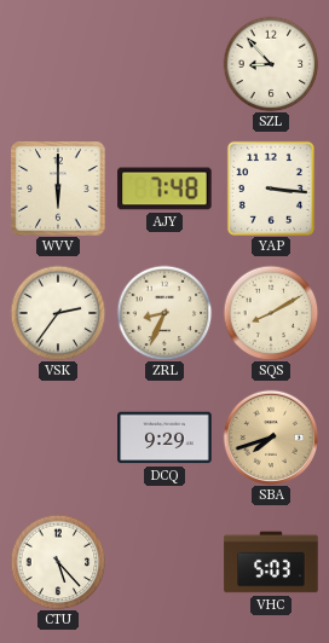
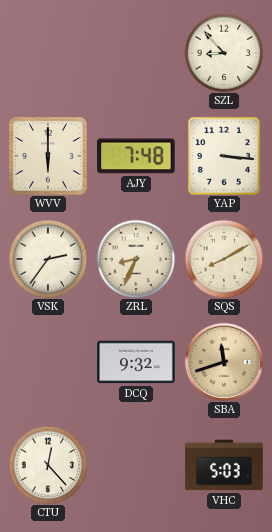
DCQ: 9:29 -> 9:32 (136, 362)
SBA: 7:42 -> 11:42 (223, 361)
CTU: 5:23 -> 12:23 (48, 465)
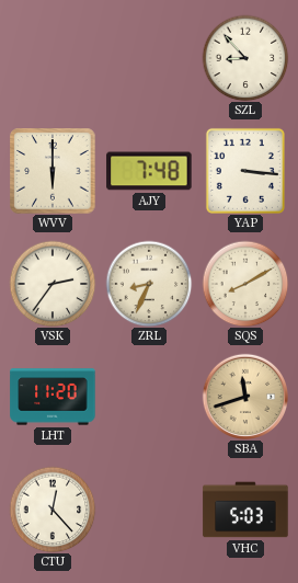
LHT: none -> 11:20 (53, 397)
DCQ: 9:32 -> none (136, 362)
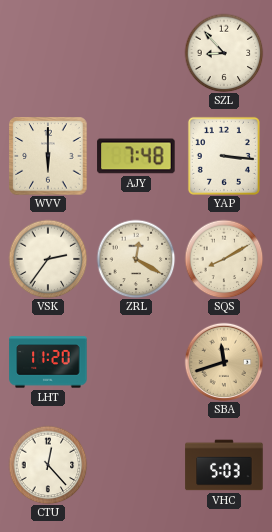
ZRL: 8:34 -> 12:20 (136, 259)
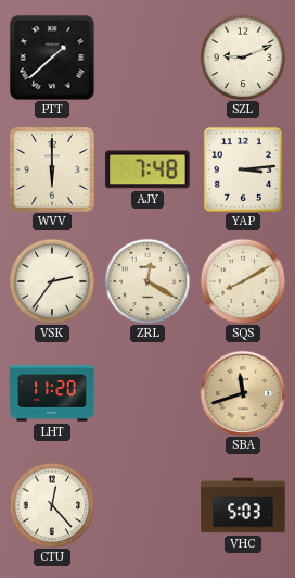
PTT: none -> 1:38 (52, 58)
SZL: 8:53 -> 9:11 (243, 58)
YAP: 3:16 -> 3:14 (243, 169)
